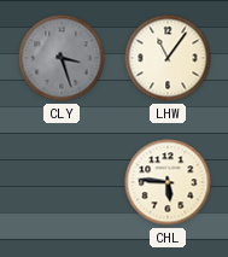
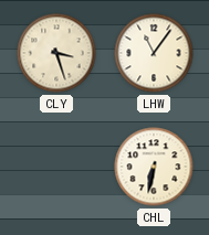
CLY dial: grey -> cream (56, 53)
CHL: 5:46 -> 6:32 (154, 167)
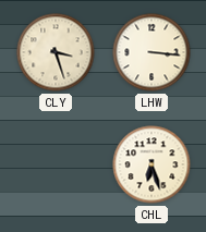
LHW: 11:06 -> 3:16 (152, 52)
CHL: 6:32 -> 6:27 (152, 164)
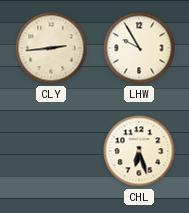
CLY: 3:27 -> 2:44 (51, 48)
LHW: 3:16 -> 9:55 (139, 48)
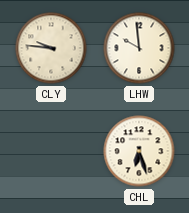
CLY: 2:44 -> 9:46 (51, 48)
LHW: 9:55 -> 9:59 (139, 48)
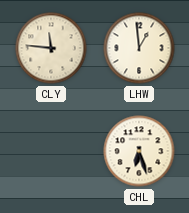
CLY: 9:46 -> 11:46 (51, 48)
LHW: 9:59 -> 12:59 (139, 48)
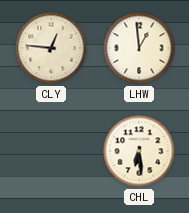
CLY: 11:46 -> 12:46 (51, 48)
CHL: 6:27 -> 6:29 (139, 151)
